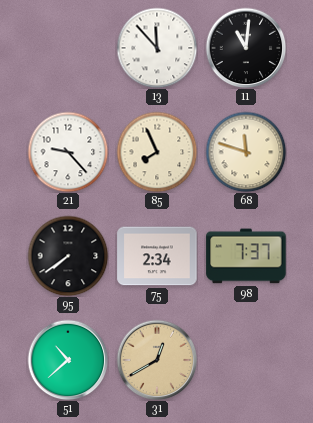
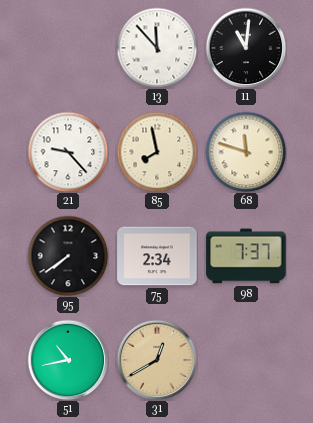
85: 7:56 -> 7:58 (157, 152)
51: 10:38 -> 10:43 (68, 360)
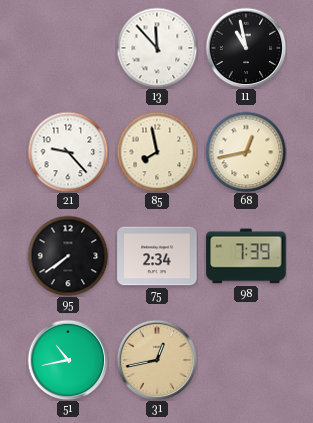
11: 11:01 -> 10:58 (246, 48)
68: 11:48 -> 12:43 (246, 152)
98: 7:37 -> 7:39 (246, 256)
31: 12:40 -> 12:43 (157, 360)
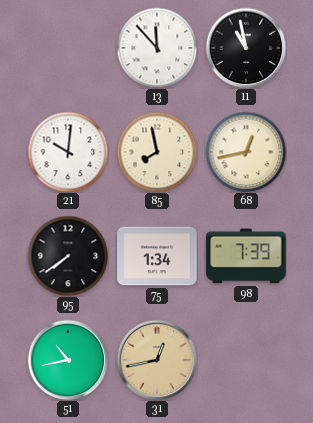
21: 9:23 -> 10:01 (68, 152)
75: 2:34 -> 1:34 (157, 256)
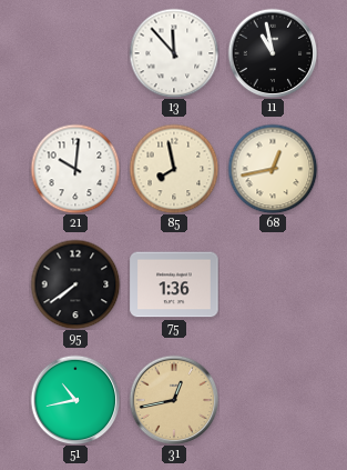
75: 1:34 -> 1:36 (174, 284)
98: 7:39 -> none (246, 256)
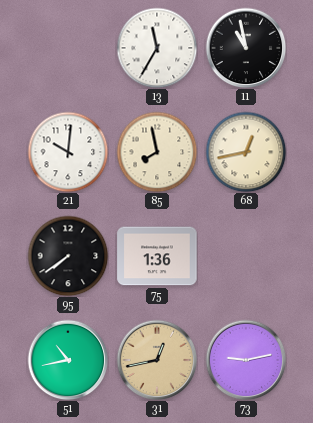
13: 11:53 -> 11:35 (157, 48)
73: none -> 9:13 (246, 360)
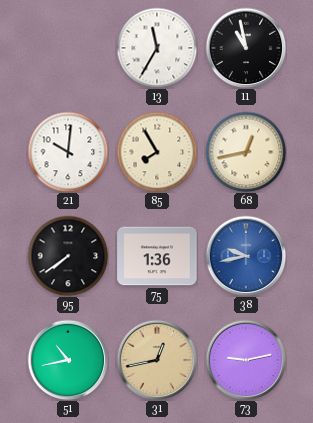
85: 7:58 -> 7:55 (157, 152)
38: none -> 9:43 (246, 256)
